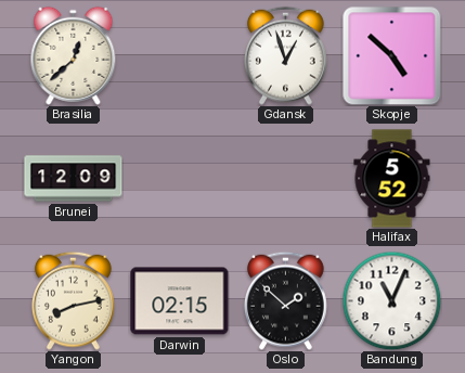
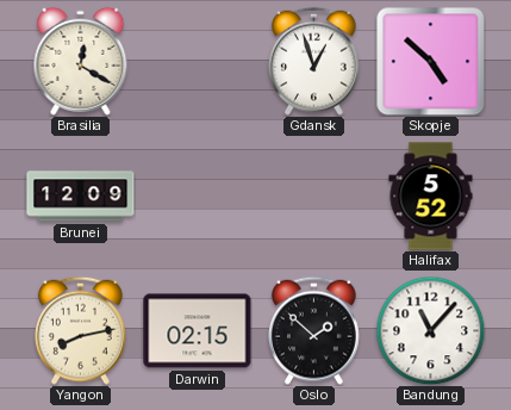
Brasilia: 12:38 -> 12:20 (81, 61)
Bandung: 11:04 -> 11:07 (430, 330)
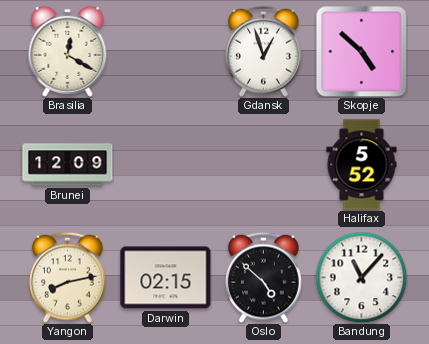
Oslo: 1:52 -> 4:52 (263, 277)
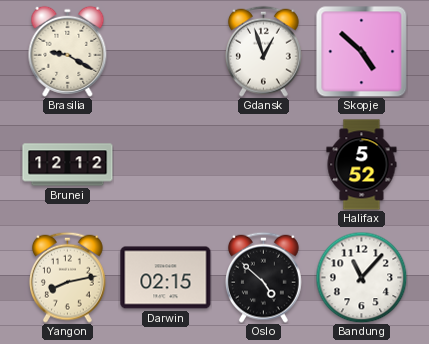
Brasilia: 12:20 -> 9:20 (68, 51)
Brunei: 12:09 -> 12:12 (68, 165)
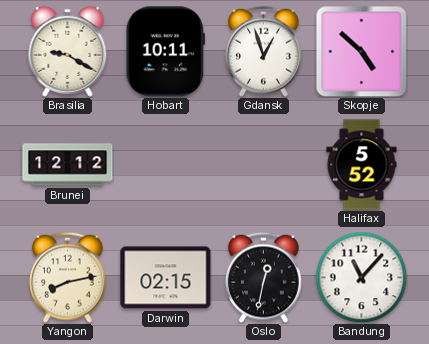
Hobart: none -> 10:11 (165, 52)
Oslo: 4:52 -> 12:32 (263, 277)
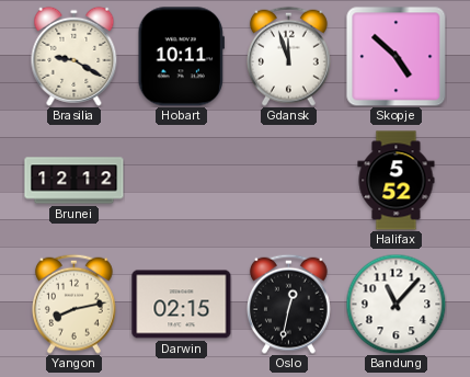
Gdansk: 12:57 -> 11:57 (288, 56)
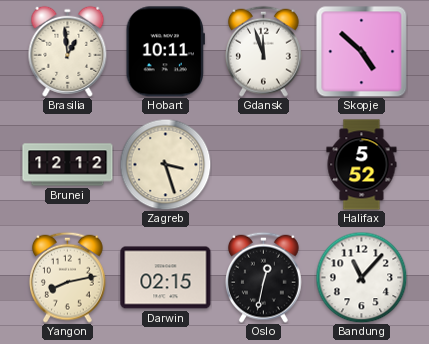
Brasilia: 9:20 -> 12:59 (68, 51)
Zagreb: none -> 3:27 (165, 164)
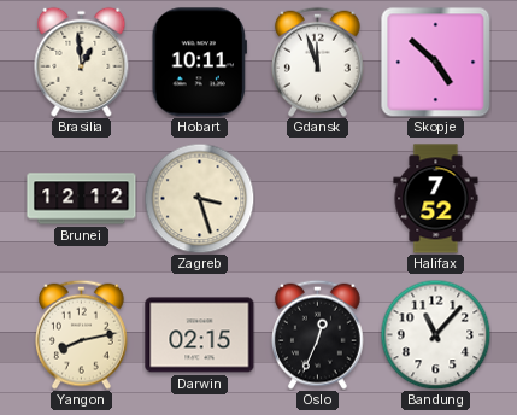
Halifax: 5:52 -> 7:52 (436, 199)
Oslo: 12:32 -> 12:34 (317, 334)
